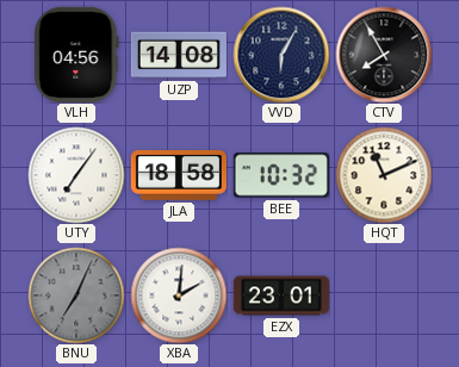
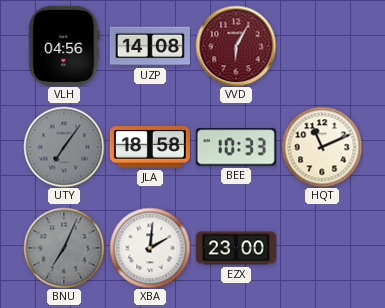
VVD dial: navy -> burgundy (236, 46)
CTV: 7:55 -> none (384, 55)
UTY dial: white -> grey (64, 147)
BEE: 10:32 -> 10:33 (236, 147)
EZX: 23:01 -> 23:00 (236, 248)
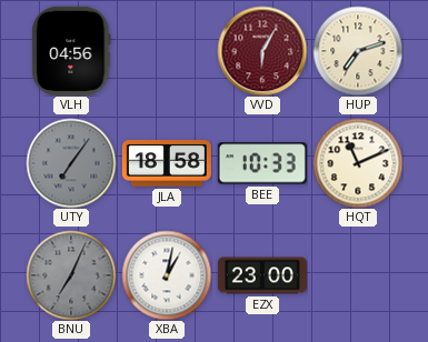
UZP: 14:08 -> none (150, 46)
HUP: none -> 7:12 (358, 51)
XBA: 2:01 -> 1:02 (167, 275)
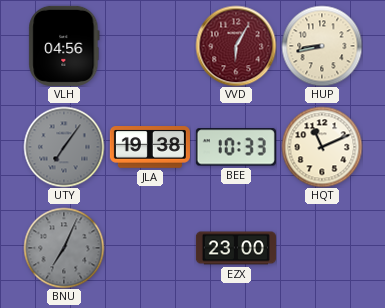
HUP: 7:12 -> 8:43 (322, 46)
JLA: 18:58 -> 19:38 (150, 147)
XBA: 1:02 -> none (167, 275)
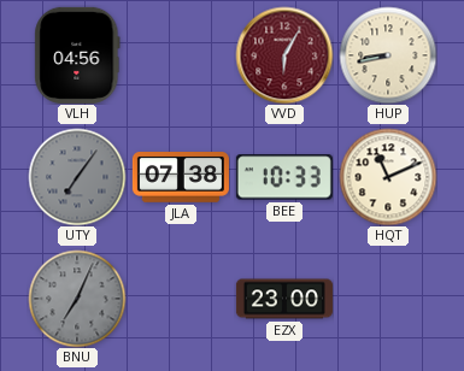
JLA: 19:38 -> 07:38 (181, 177)
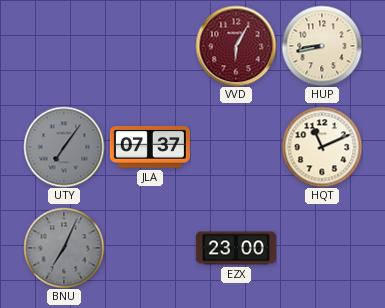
VLH: 04:56 -> none (77, 55)
JLA: 07:38 -> 07:37 (150, 147)
BEE: 10:33 -> none (284, 177)
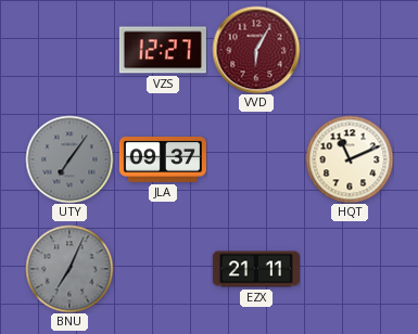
VZS: none -> 12:27 (163, 50)
HUP: 8:43 -> none (322, 46)
JLA: 07:37 -> 09:37 (163, 159)
EZX: 23:00 -> 21:11 (256, 269)
